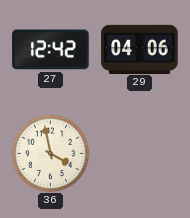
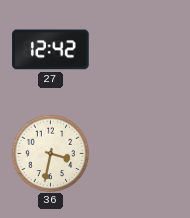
29: 04:06 -> none (140, 49)
36: 3:58 -> 3:32 (50, 153)
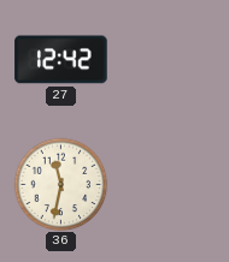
36: 3:32 -> 11:32 (60, 184)
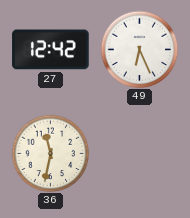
49: none -> 6:26 (139, 49)
